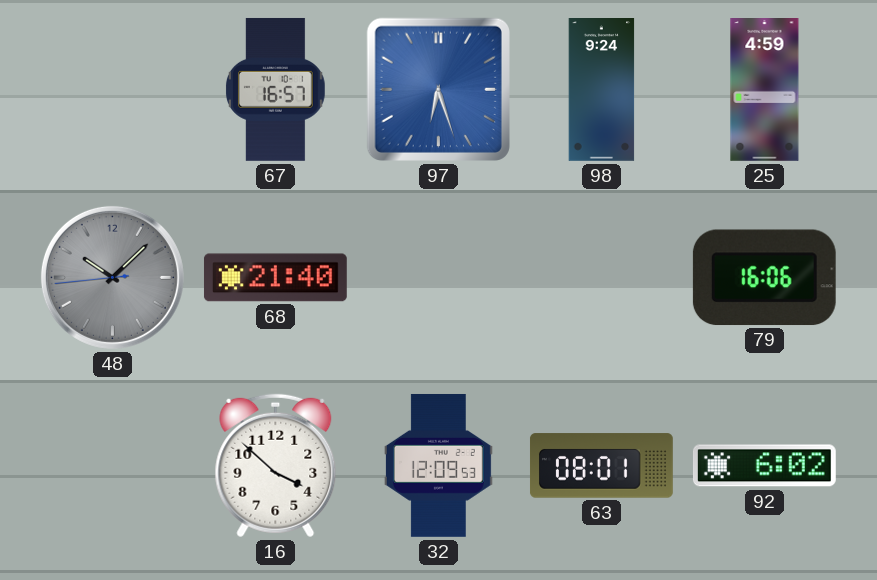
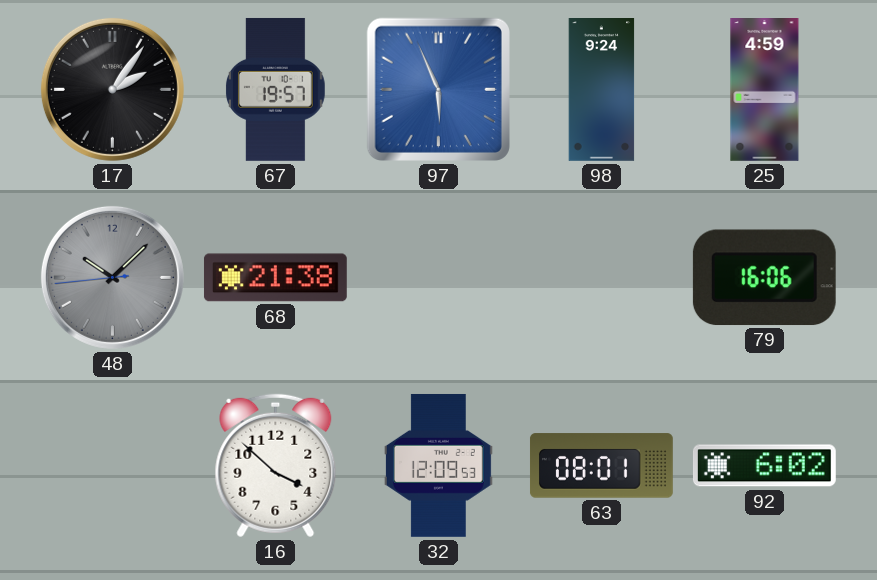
17: none -> 2:06 (112, 89)
67: 16:57 -> 19:57 (276, 89)
97: 6:27 -> 5:56 (438, 89)
68: 21:40 -> 21:38 (275, 278)
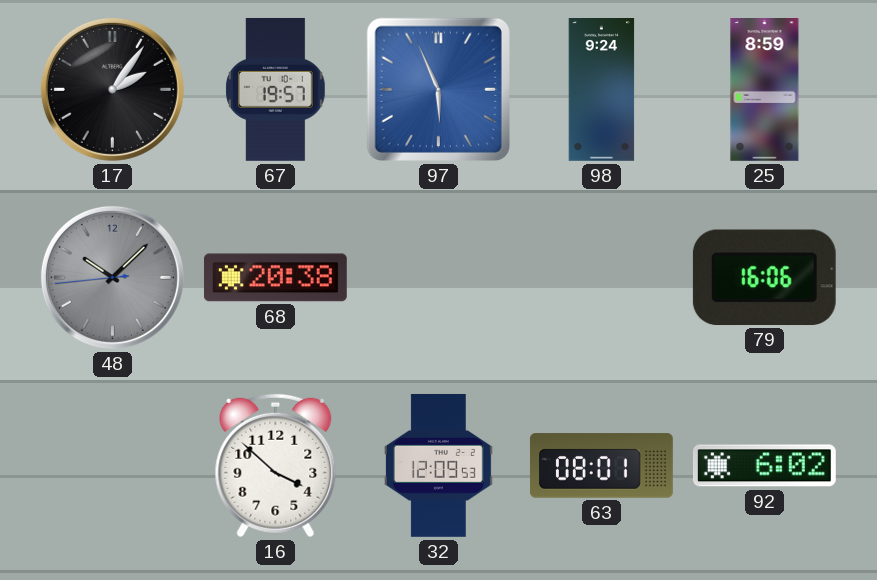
25: 4:59 -> 8:59 (765, 90)
68: 21:38 -> 20:38 (275, 278)
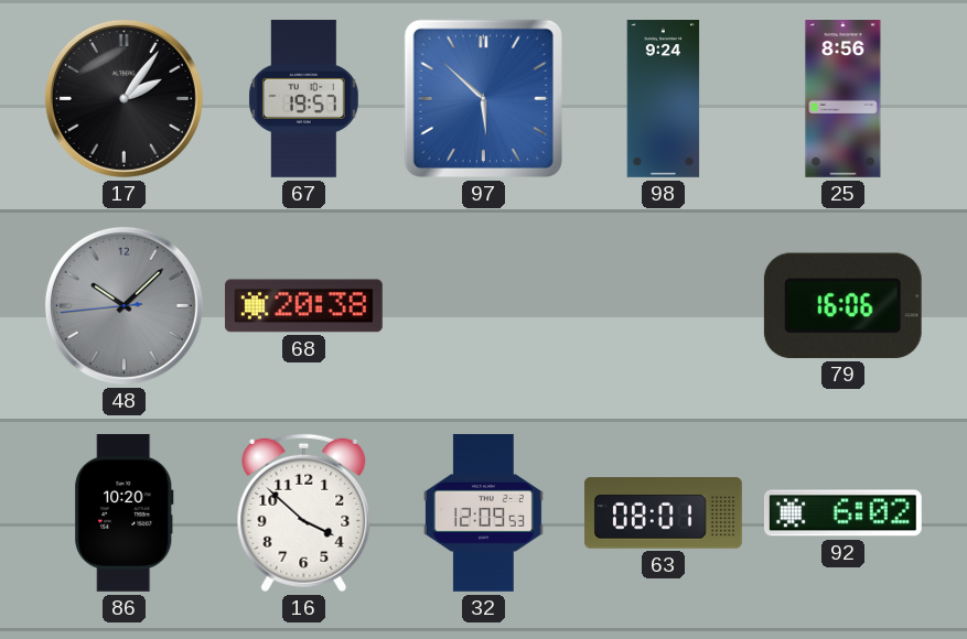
97: 5:56 -> 5:52 (483, 98)
25: 8:59 -> 8:56 (844, 99)
86: none -> 10:20 (125, 512)
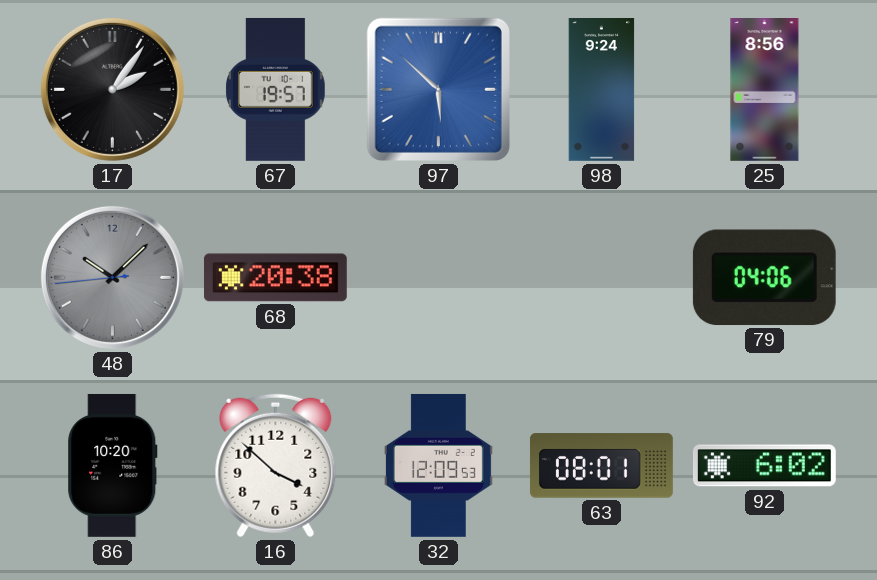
79: 16:06 -> 04:06 (764, 277)
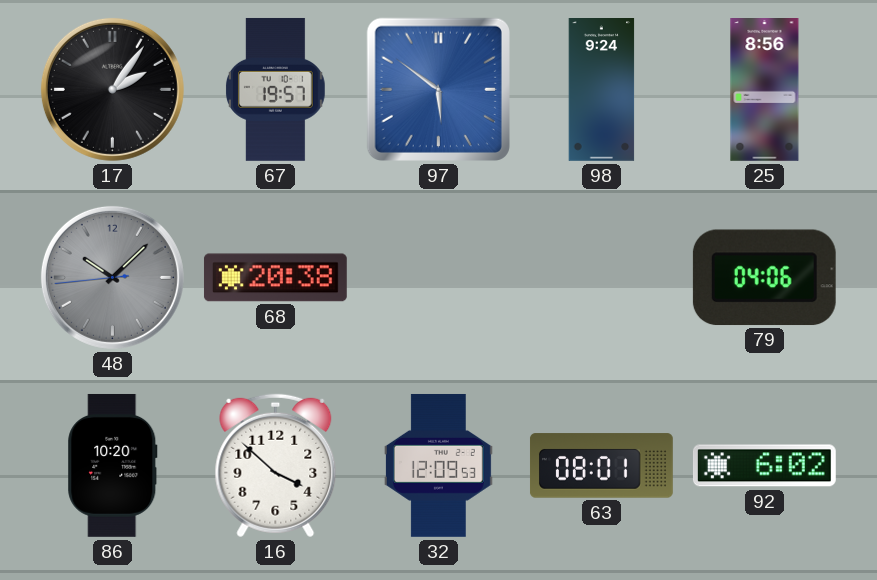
97: 5:52 -> 5:51 (438, 89)
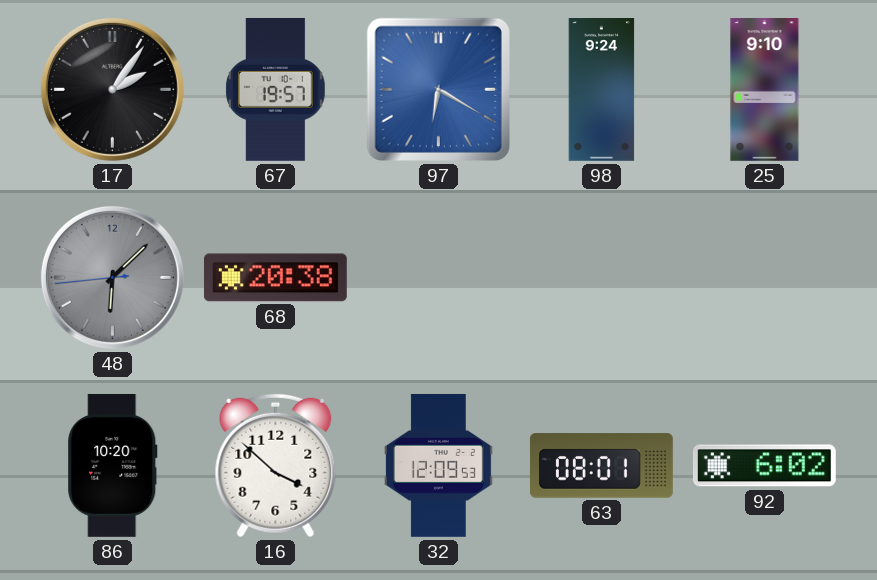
97: 5:51 -> 6:20 (438, 89)
25: 8:56 -> 9:10 (765, 90)
48: 10:07 -> 6:07 (112, 277)
79: 04:06 -> none (764, 277)
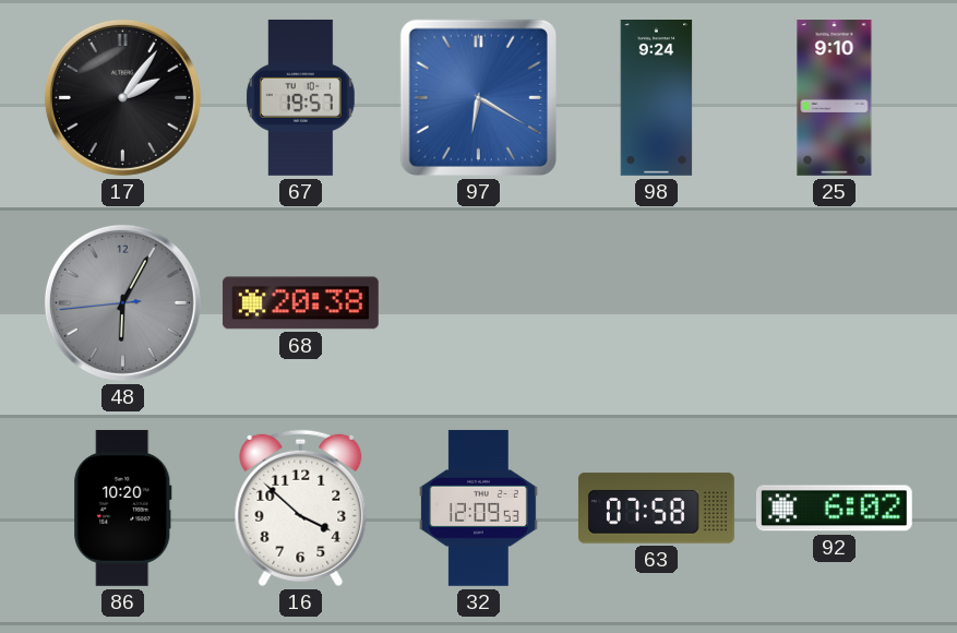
48: 6:07 -> 6:04 (122, 302)
63: 08:01 -> 07:58 (656, 509)
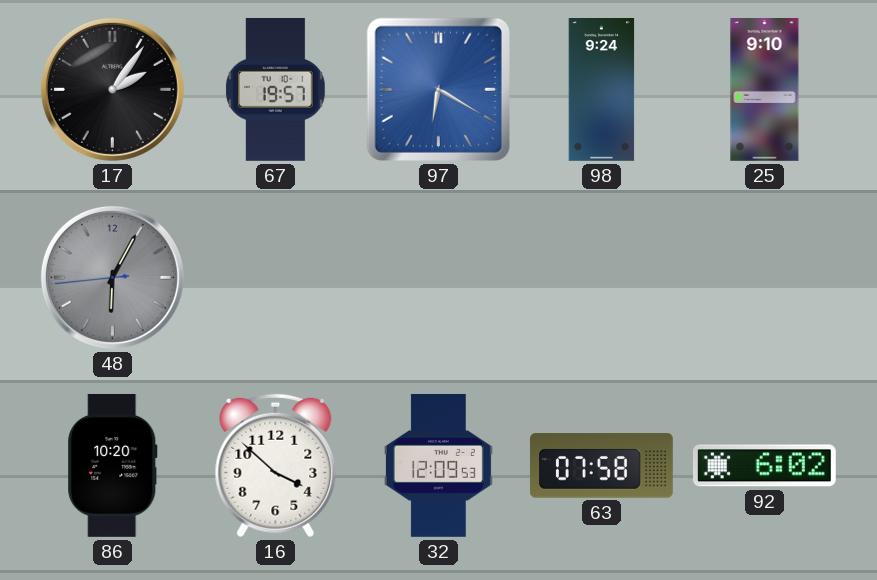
68: 20:38 -> none (300, 303)
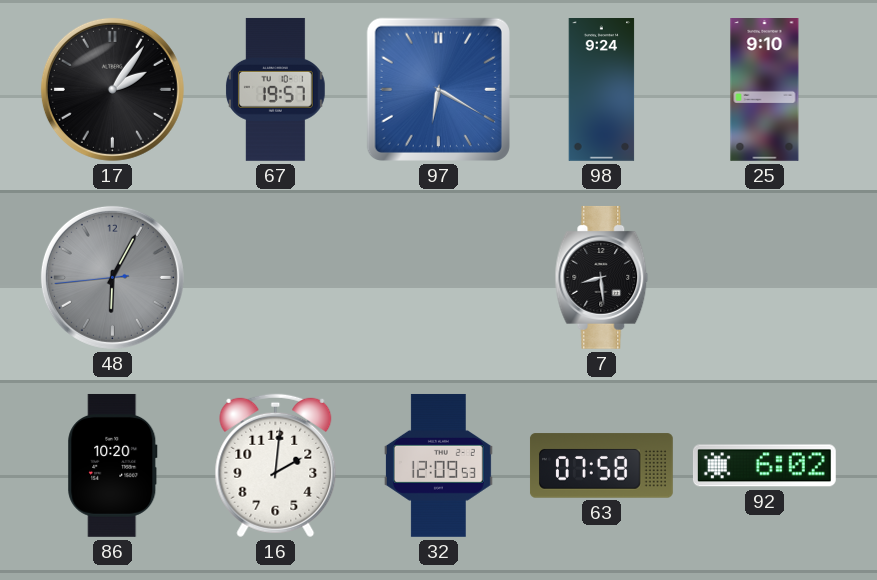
7: none -> 8:29 (602, 277)
16: 3:52 -> 2:01 (276, 466)
